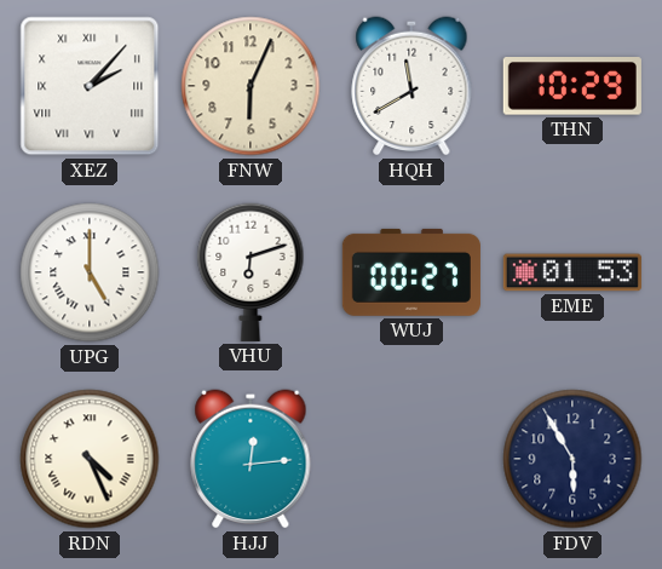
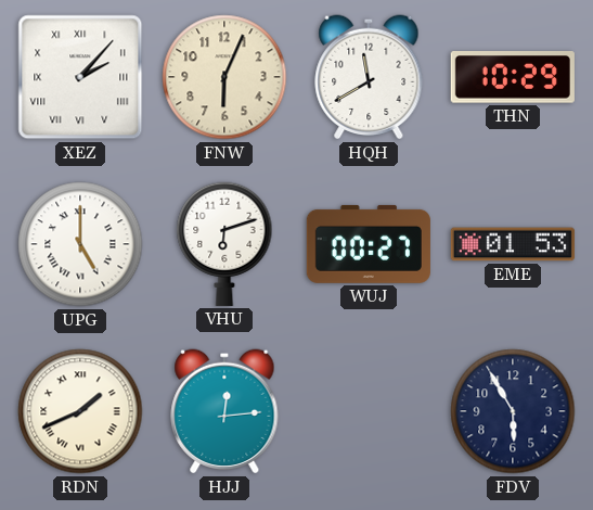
RDN: 4:26 -> 1:41 (80, 411)
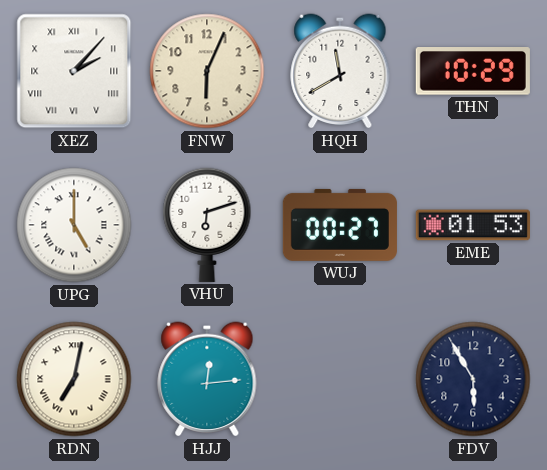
RDN: 1:41 -> 7:02 (74, 379)
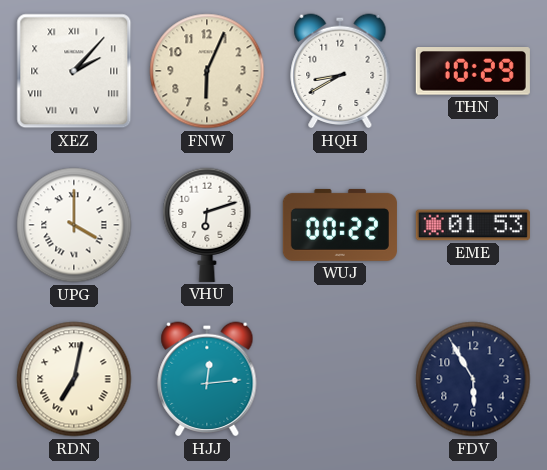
HQH: 11:40 -> 8:40 (340, 71)
UPG: 5:00 -> 4:00 (74, 225)
WUJ: 00:27 -> 00:22 (340, 225)
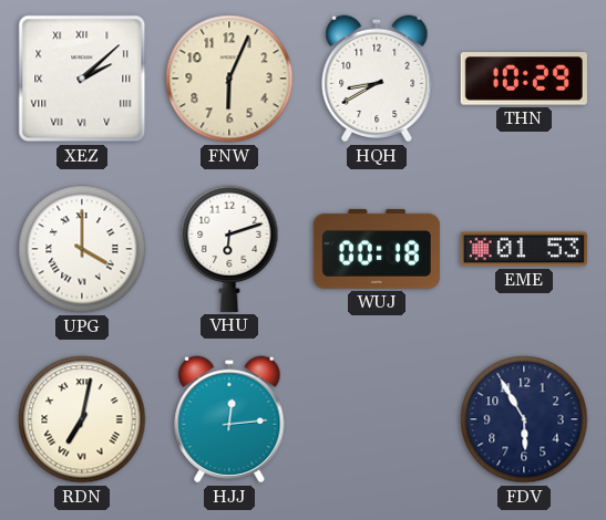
XEZ: 2:07 -> 2:08 (82, 79)
WUJ: 00:22 -> 00:18 (377, 249)
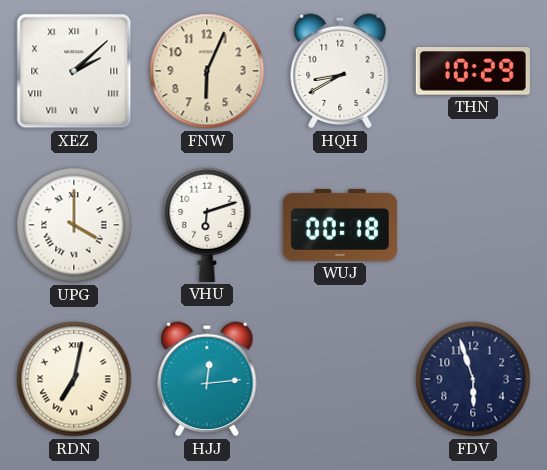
EME: 01:53 -> none (524, 249)
FDV: 5:55 -> 5:57 (473, 379)
